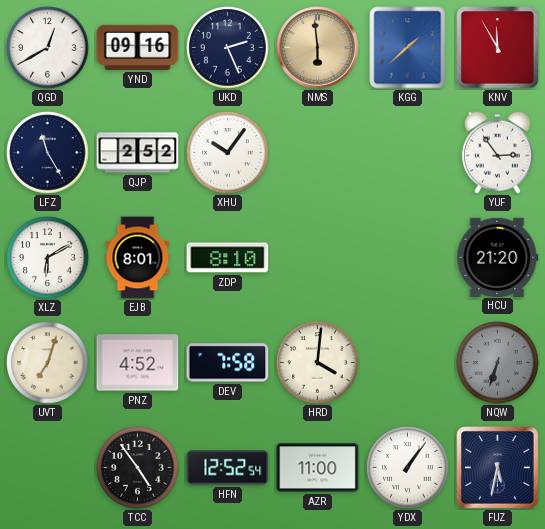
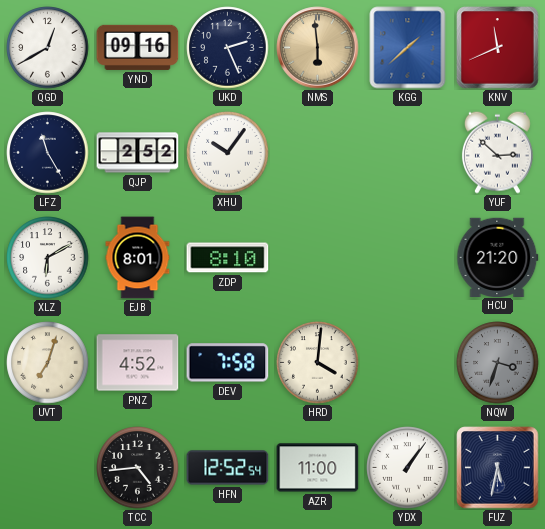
KNV: 11:55 -> 11:41 (498, 48)
YUF: 2:54 -> 2:52 (497, 152)
NQW: 6:33 -> 3:33 (498, 363)
TCC: 4:54 -> 4:44 (138, 468)
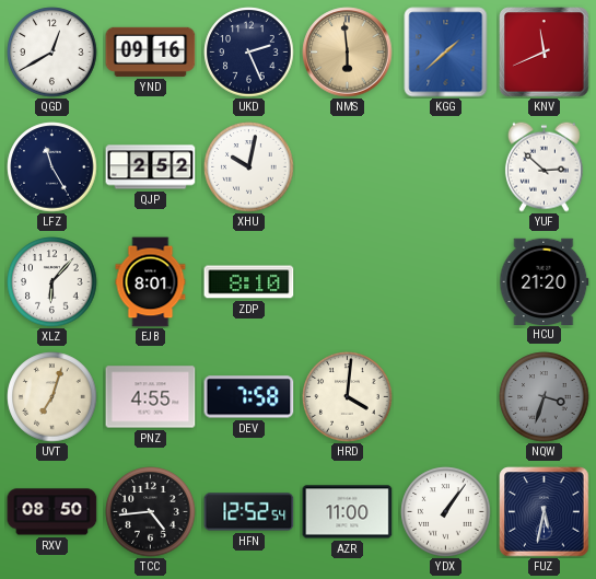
XHU: 10:06 -> 10:02 (249, 167)
XLZ: 6:10 -> 6:07 (52, 282)
PNZ: 4:52 -> 4:55 (151, 397)
RXV: none -> 08:50 (52, 512)
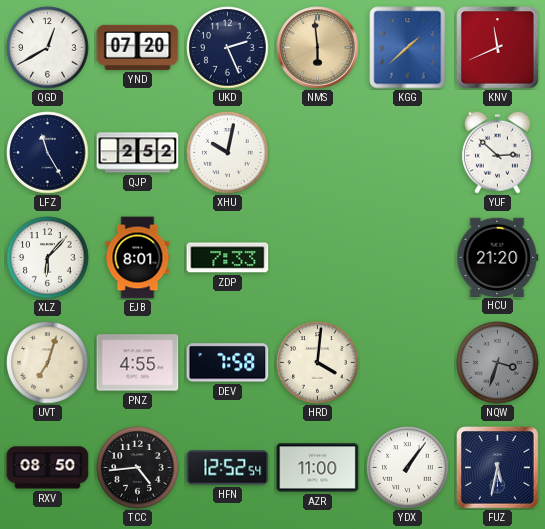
YND: 09:16 -> 07:20 (138, 47)
ZDP: 8:10 -> 7:33 (228, 258)
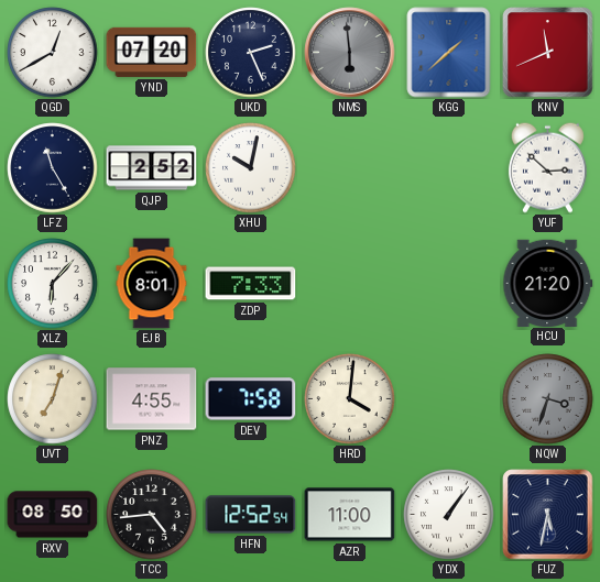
NMS dial: champagne -> grey (350, 53)
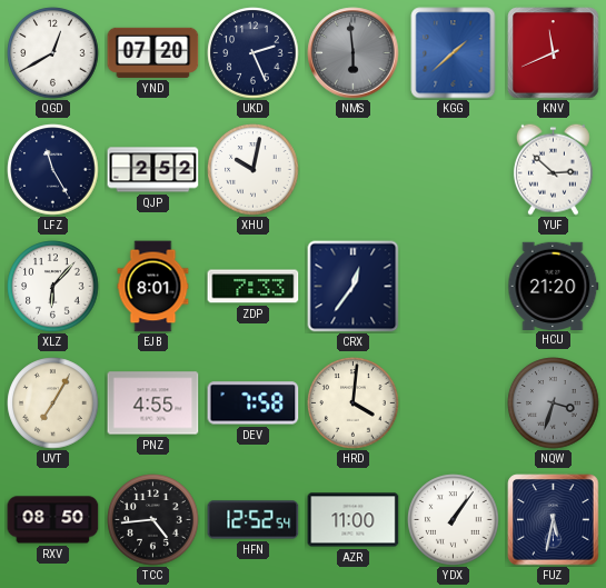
CRX: none -> 12:36 (354, 287)
UVT: 7:03 -> 7:05 (53, 403)
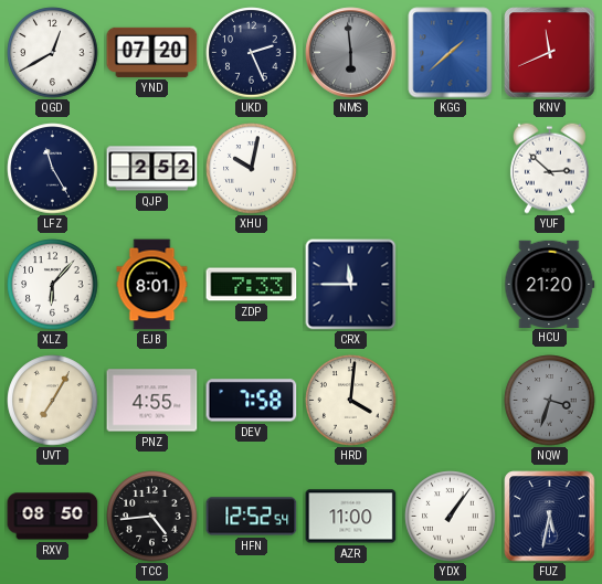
CRX: 12:36 -> 11:45 (351, 285)
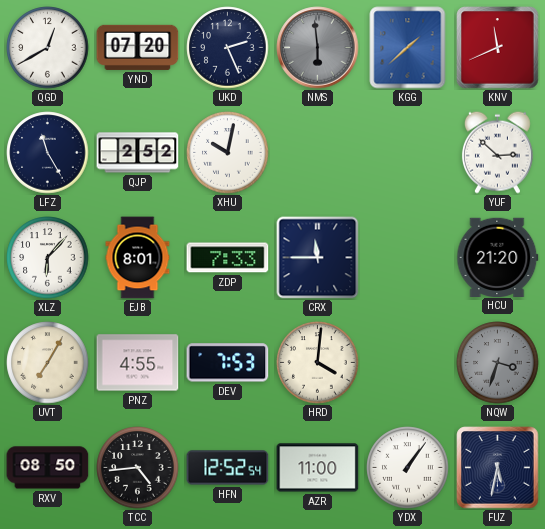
DEV: 7:58 -> 7:53 (228, 363)
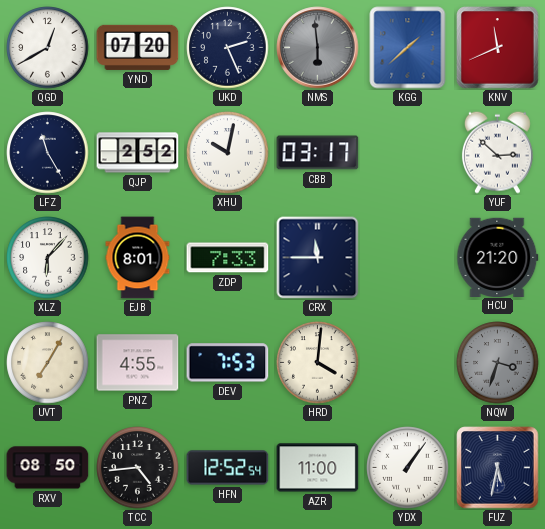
CBB: none -> 03:17 (318, 153)
